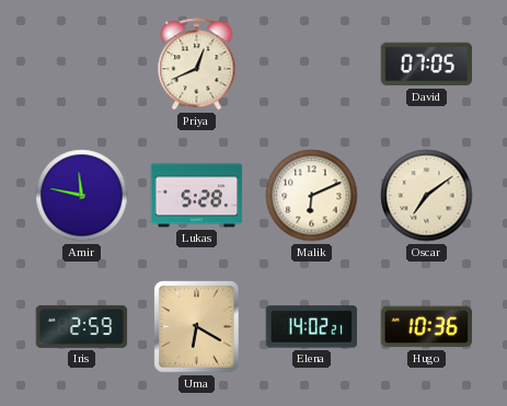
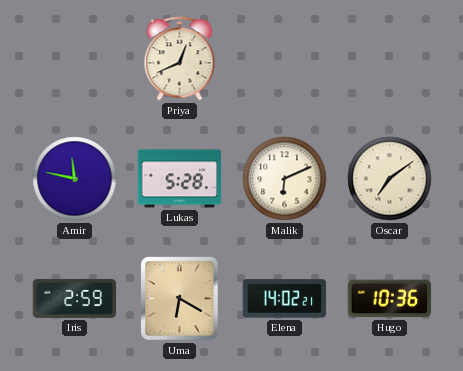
David: 07:05 -> none (427, 65)
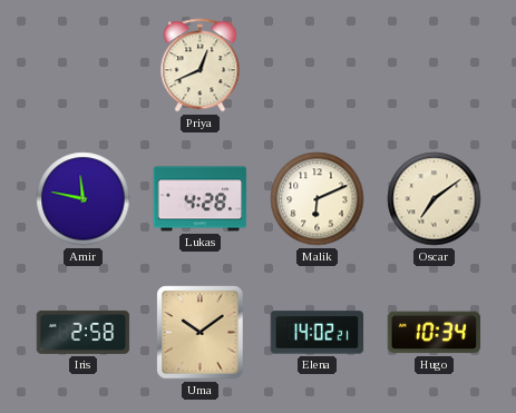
Lukas: 5:28 -> 4:28 (201, 199)
Iris: 2:59 -> 2:58 (84, 332)
Uma: 6:20 -> 10:09 (201, 333)
Hugo: 10:36 -> 10:34 (435, 333)
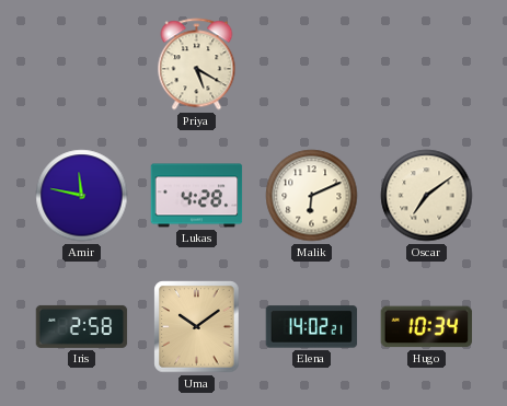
Priya: 12:41 -> 5:20 (197, 65)
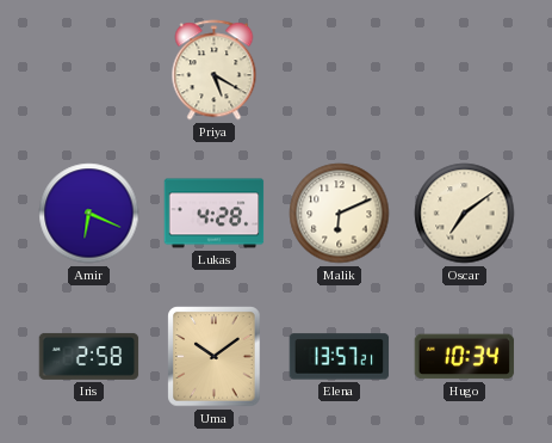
Amir: 11:47 -> 6:19 (89, 214)
Elena: 14:02 -> 13:57 (340, 357)
